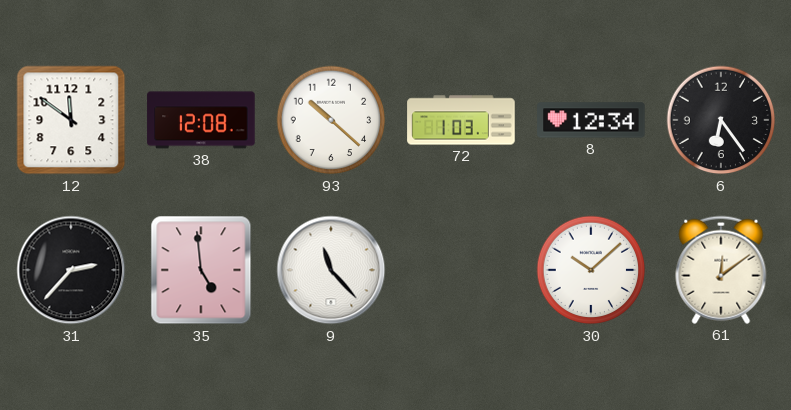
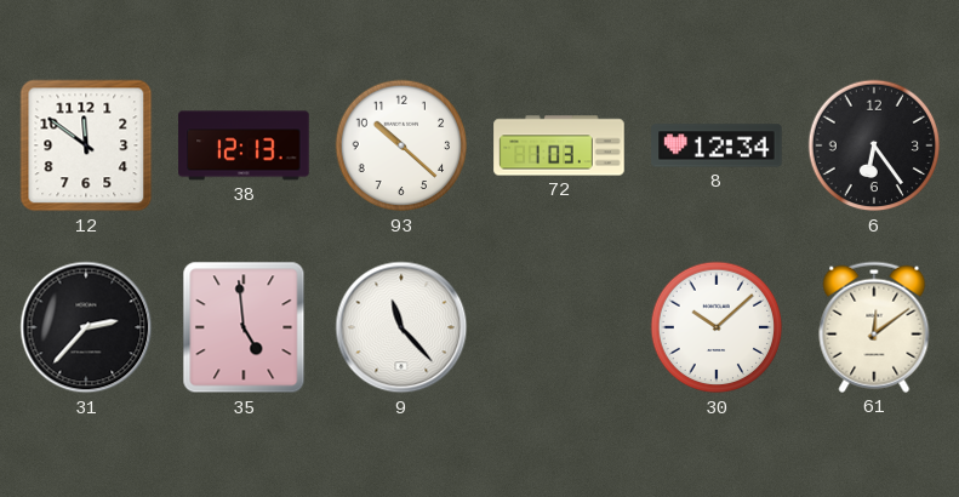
38: 12:08 -> 12:13 (244, 145)
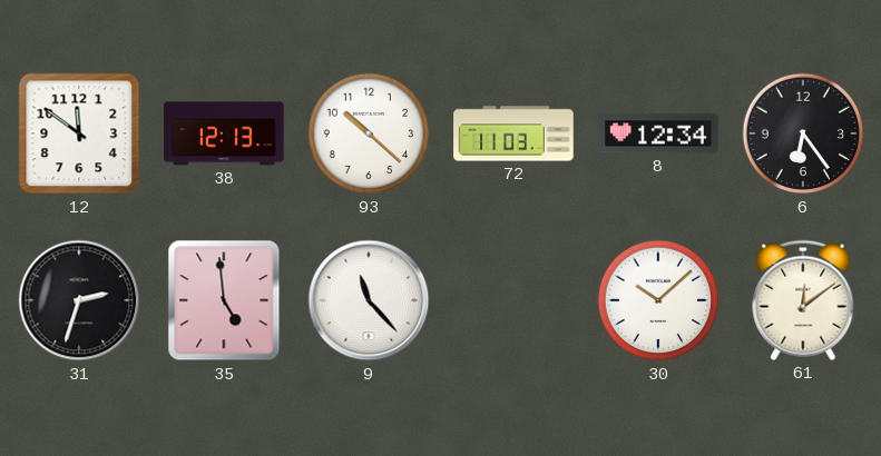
72: 1:03 -> 11:03 (513, 133)
31: 2:37 -> 2:33 (79, 300)
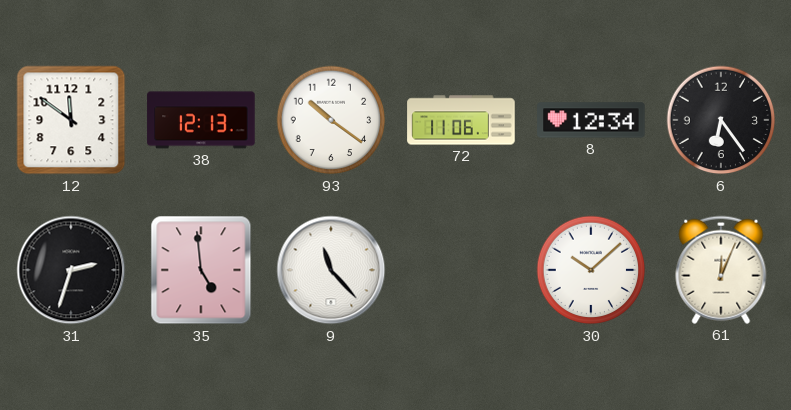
93: 10:22 -> 10:21 (331, 120)
72: 11:03 -> 11:06 (461, 120)
61: 12:09 -> 12:04 (721, 270)
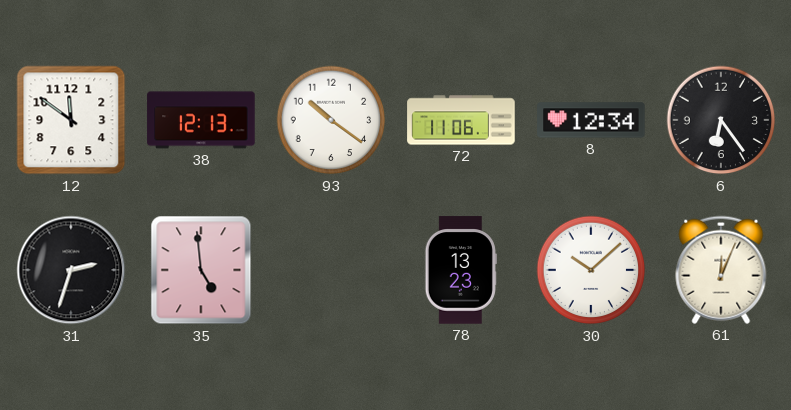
9: 11:23 -> none (331, 270)
78: none -> 13:23 (461, 270)
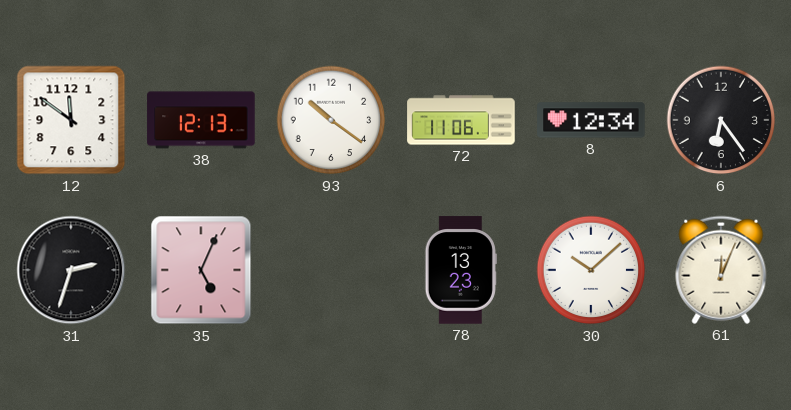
35: 4:59 -> 5:04 (201, 270)
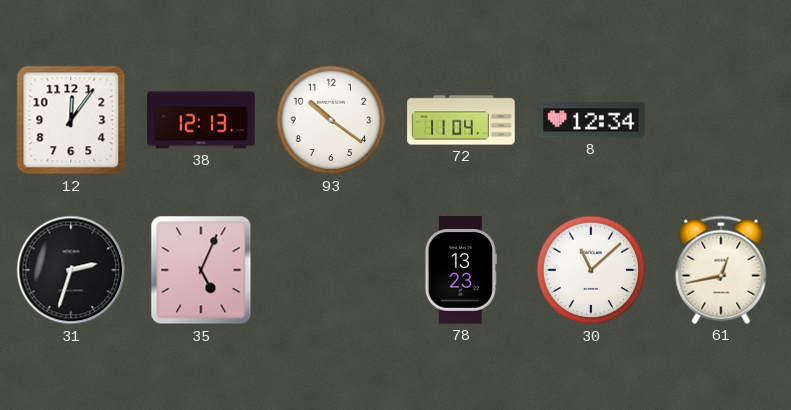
12: 11:51 -> 12:06 (71, 120)
72: 11:06 -> 11:04 (461, 120)
6: 6:24 -> none (721, 120)
30: 10:08 -> 11:08 (591, 270)
61: 12:04 -> 12:43 (721, 270)
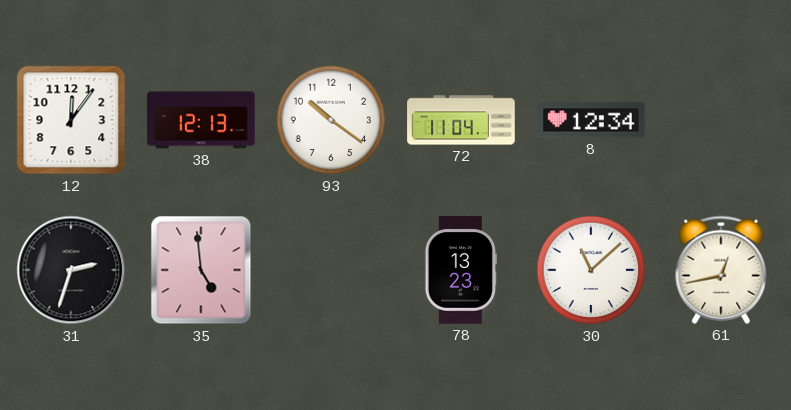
35: 5:04 -> 4:59 (201, 270)
